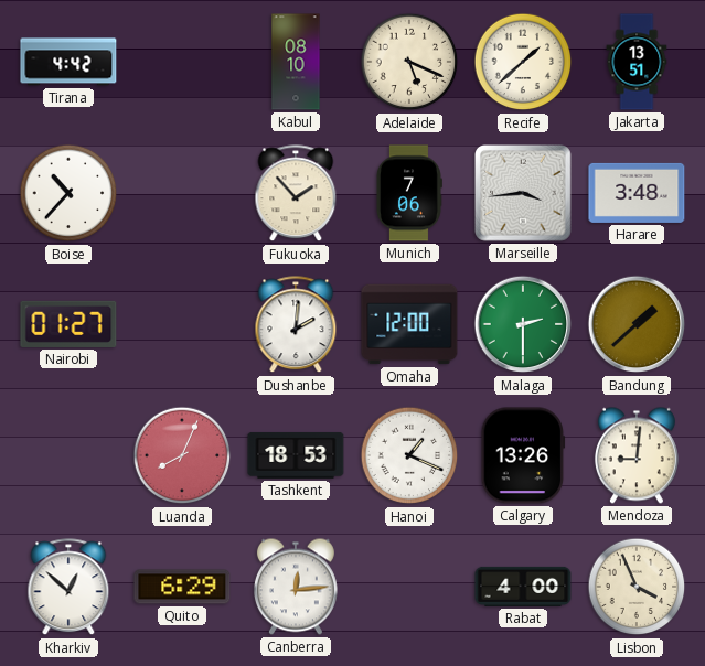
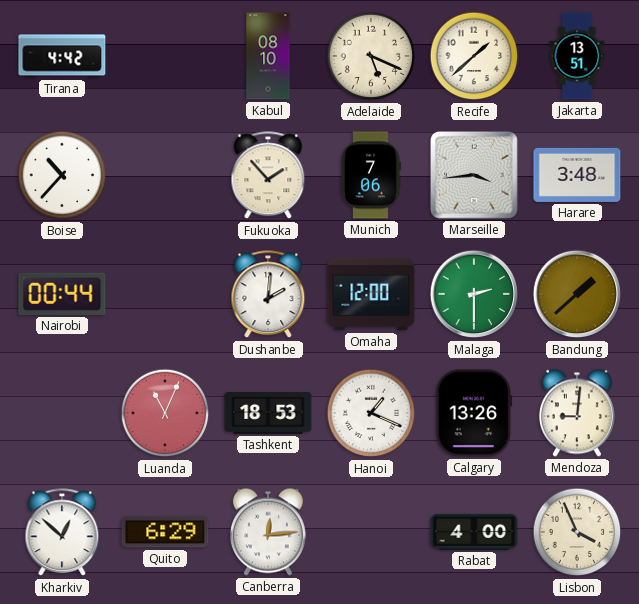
Nairobi: 01:27 -> 00:44 (62, 294)
Luanda: 8:04 -> 11:04 (165, 413)
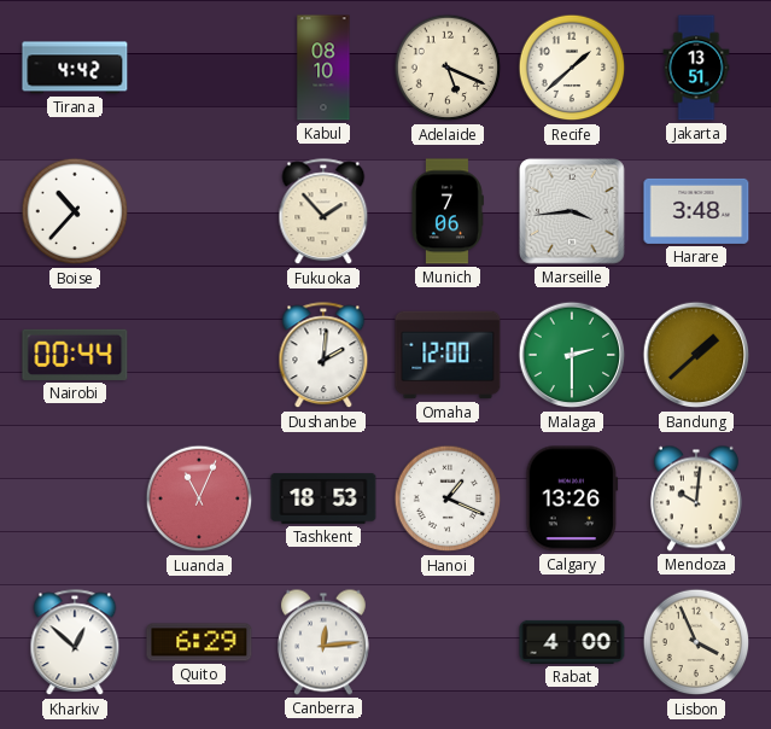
Mendoza: 9:01 -> 10:01 (696, 498)
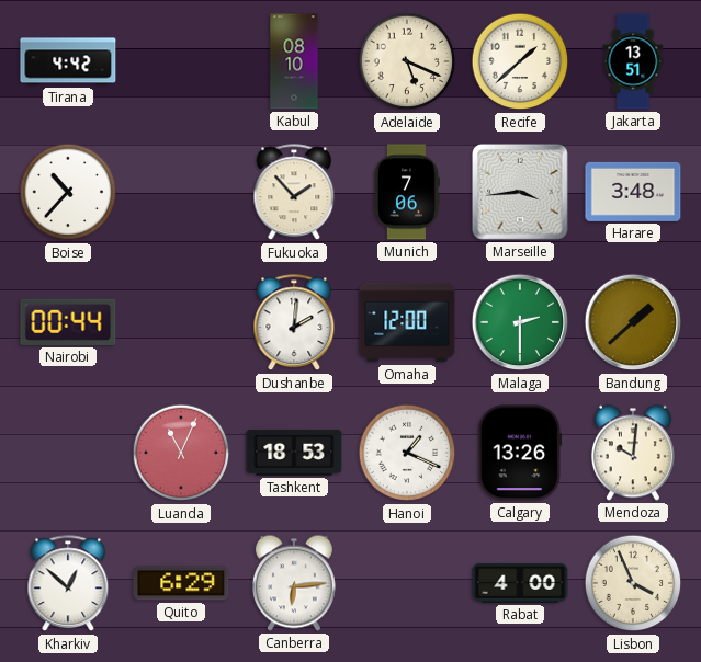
Canberra: 12:14 -> 6:14 (294, 583)
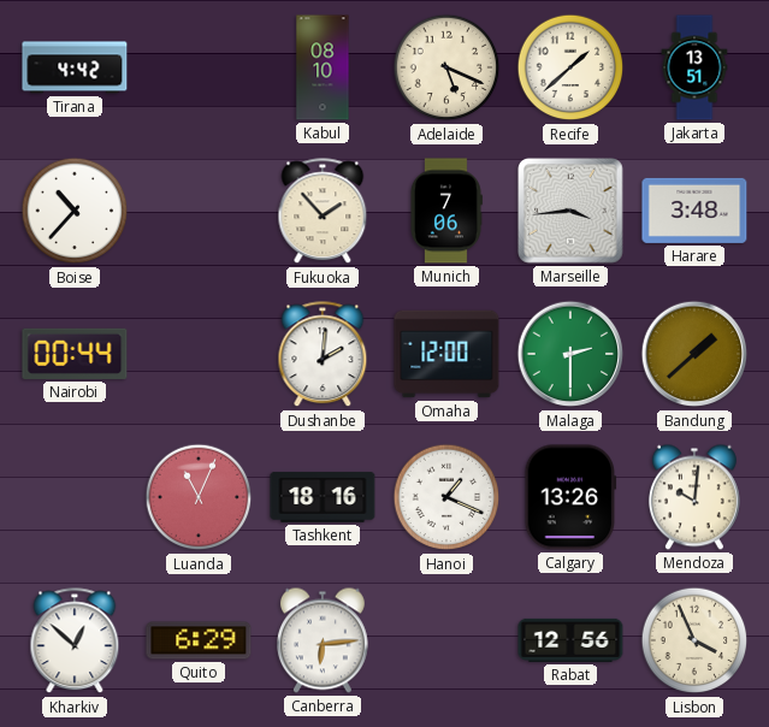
Tashkent: 18:53 -> 18:16 (323, 497)
Rabat: 4:00 -> 12:56 (570, 640)
